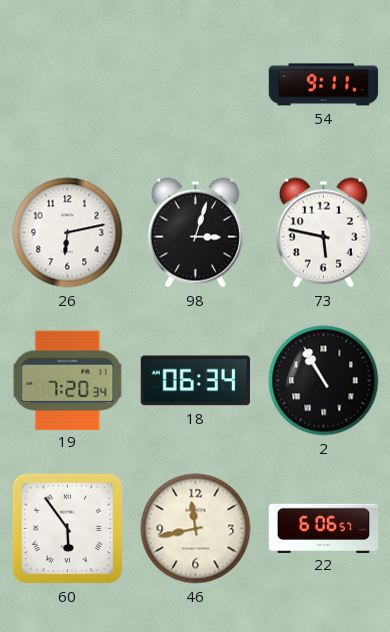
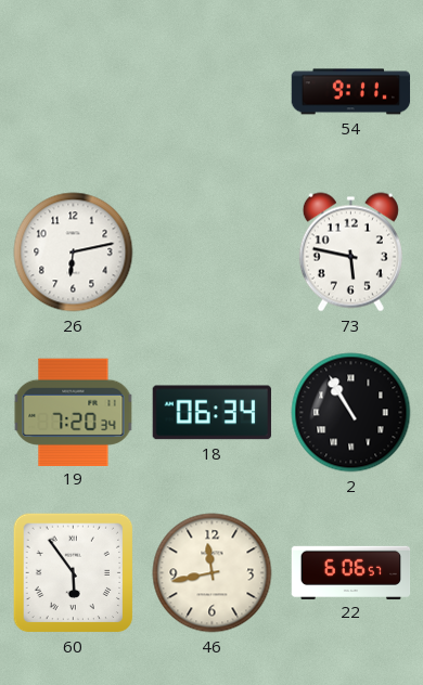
98: 3:03 -> none (195, 233)
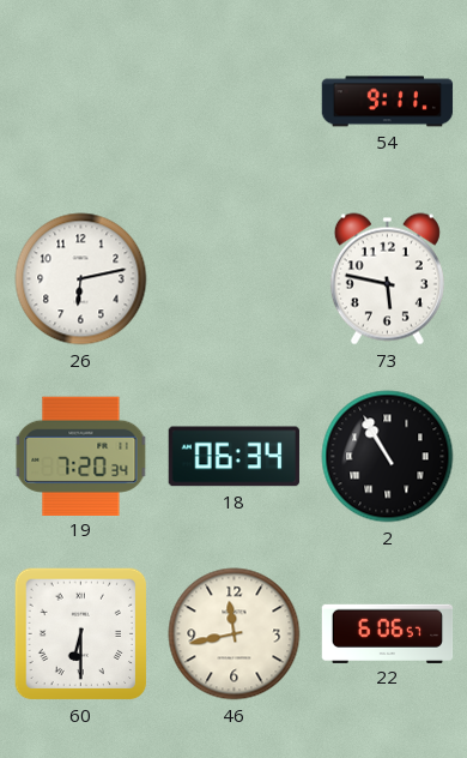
60: 5:54 -> 6:30 (81, 634)
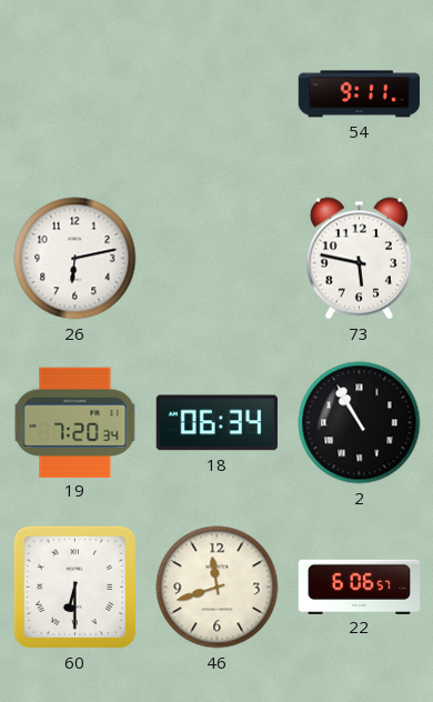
46: 11:43 -> 11:42 (218, 588)
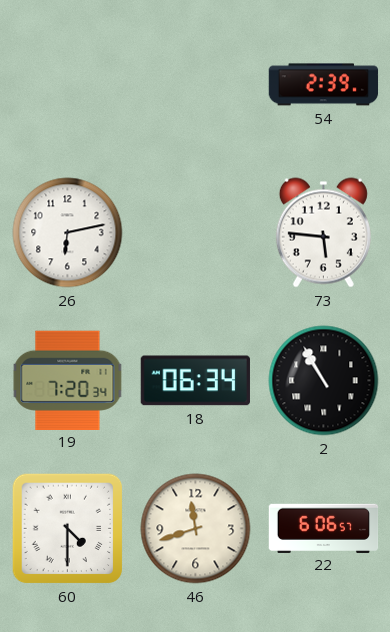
54: 9:11 -> 2:39 (324, 85)
73: 5:47 -> 5:46 (323, 233)
60: 6:30 -> 4:30 (68, 529)
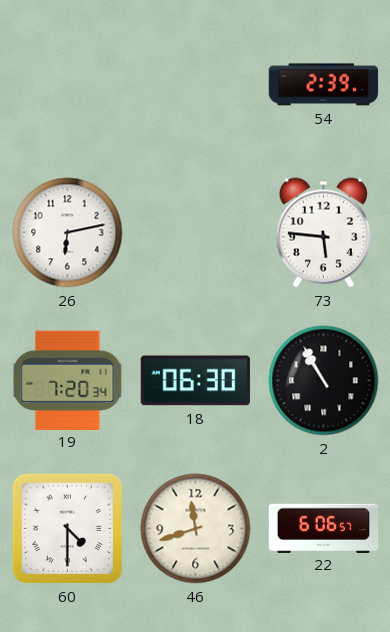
18: 06:34 -> 06:30 (195, 381)
